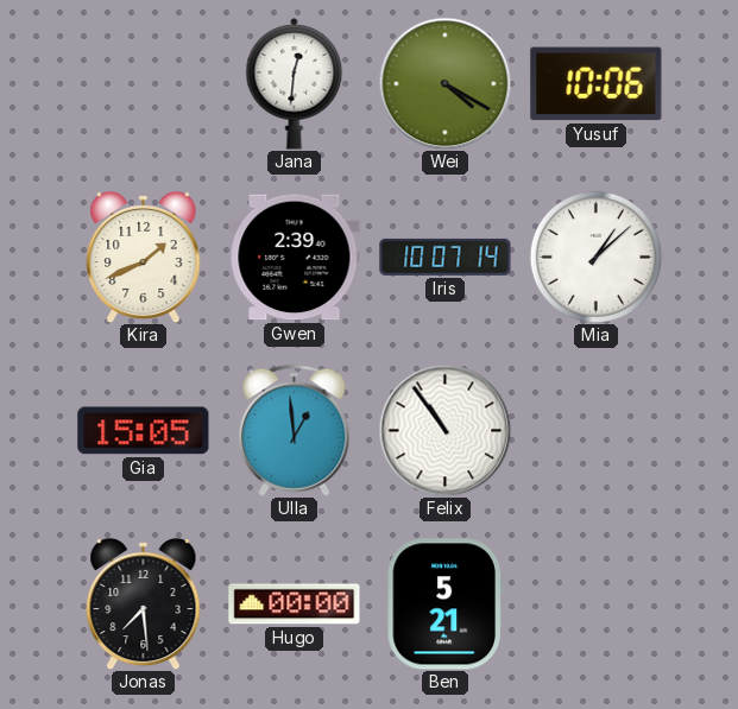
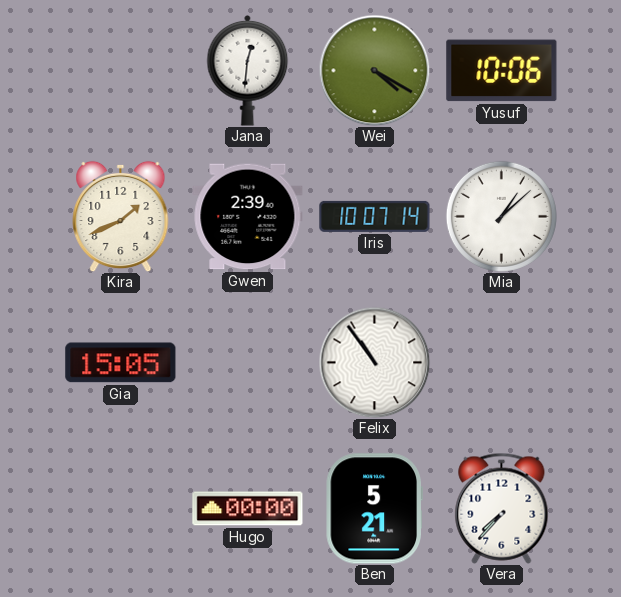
Ulla: 12:59 -> none (295, 430)
Jonas: 7:29 -> none (144, 603)
Vera: none -> 7:37 (502, 508)
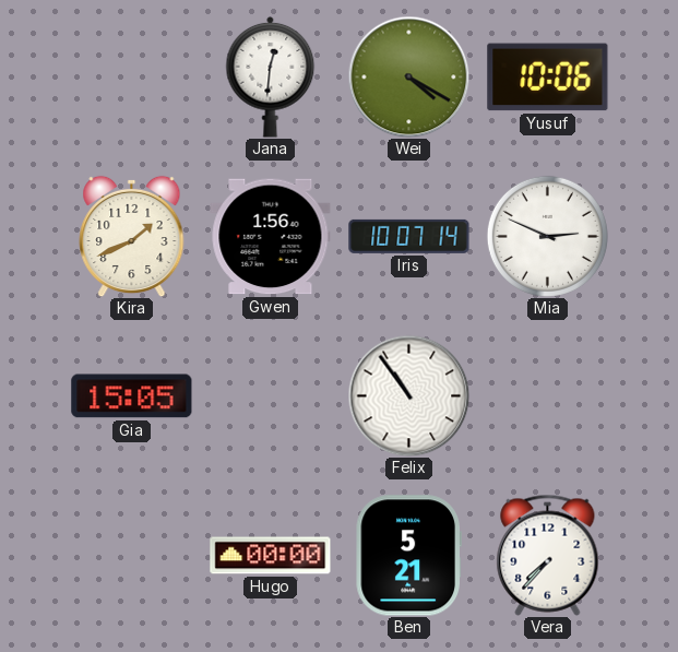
Gwen: 2:39 -> 1:56 (271, 237)
Mia: 1:08 -> 2:49 (547, 236)
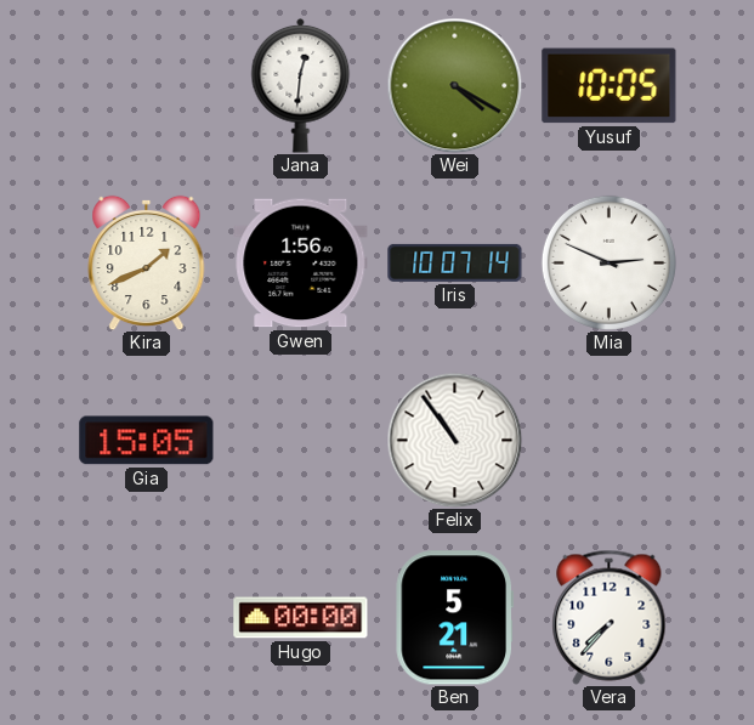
Yusuf: 10:06 -> 10:05 (610, 86)
